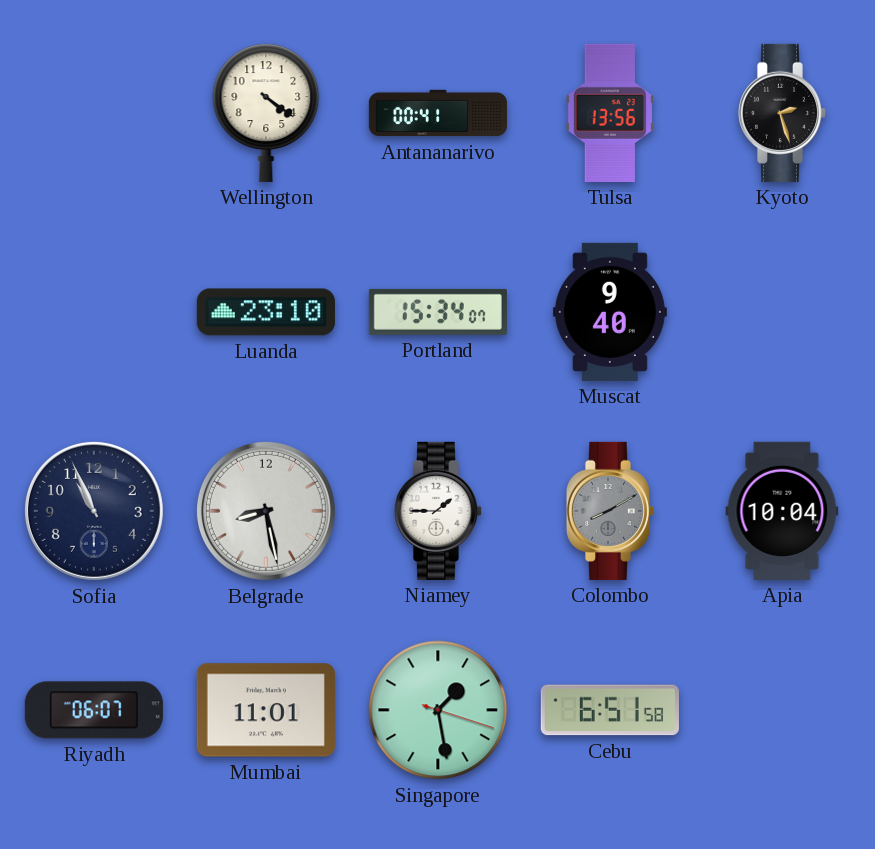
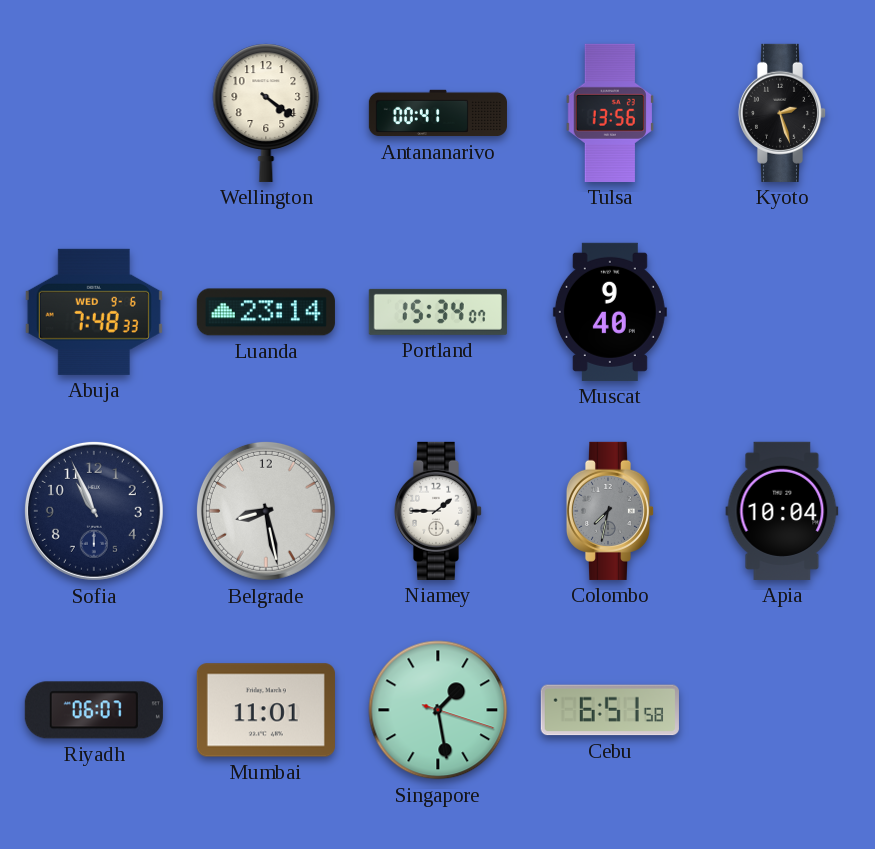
Abuja: none -> 7:48 (94, 312)
Luanda: 23:10 -> 23:14 (266, 312)
Colombo: 8:10 -> 7:32 (610, 511)
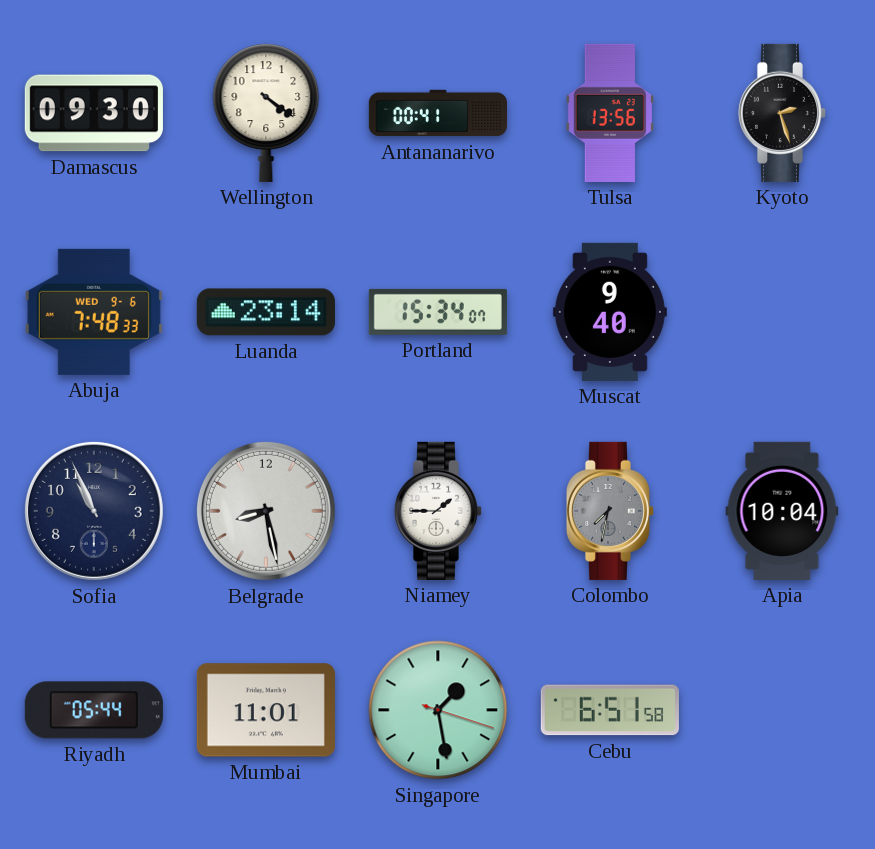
Damascus: none -> 09:30 (94, 113)
Riyadh: 06:07 -> 05:44 (94, 710)
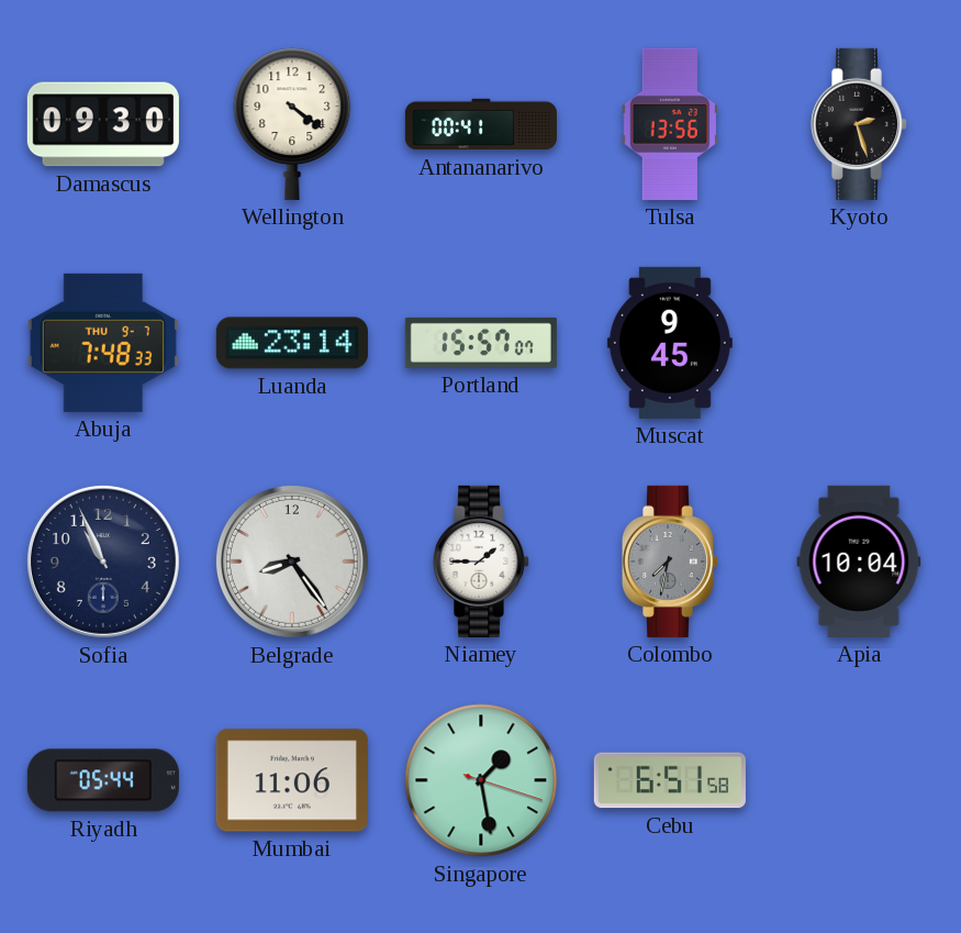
Abuja date: WED 9-6 -> THU 9-7 (103, 343)
Portland: 15:34 -> 15:57 (481, 343)
Muscat: 9:40 -> 9:45 (670, 343)
Belgrade: 8:28 -> 8:24 (292, 562)
Mumbai: 11:01 -> 11:06 (292, 780)
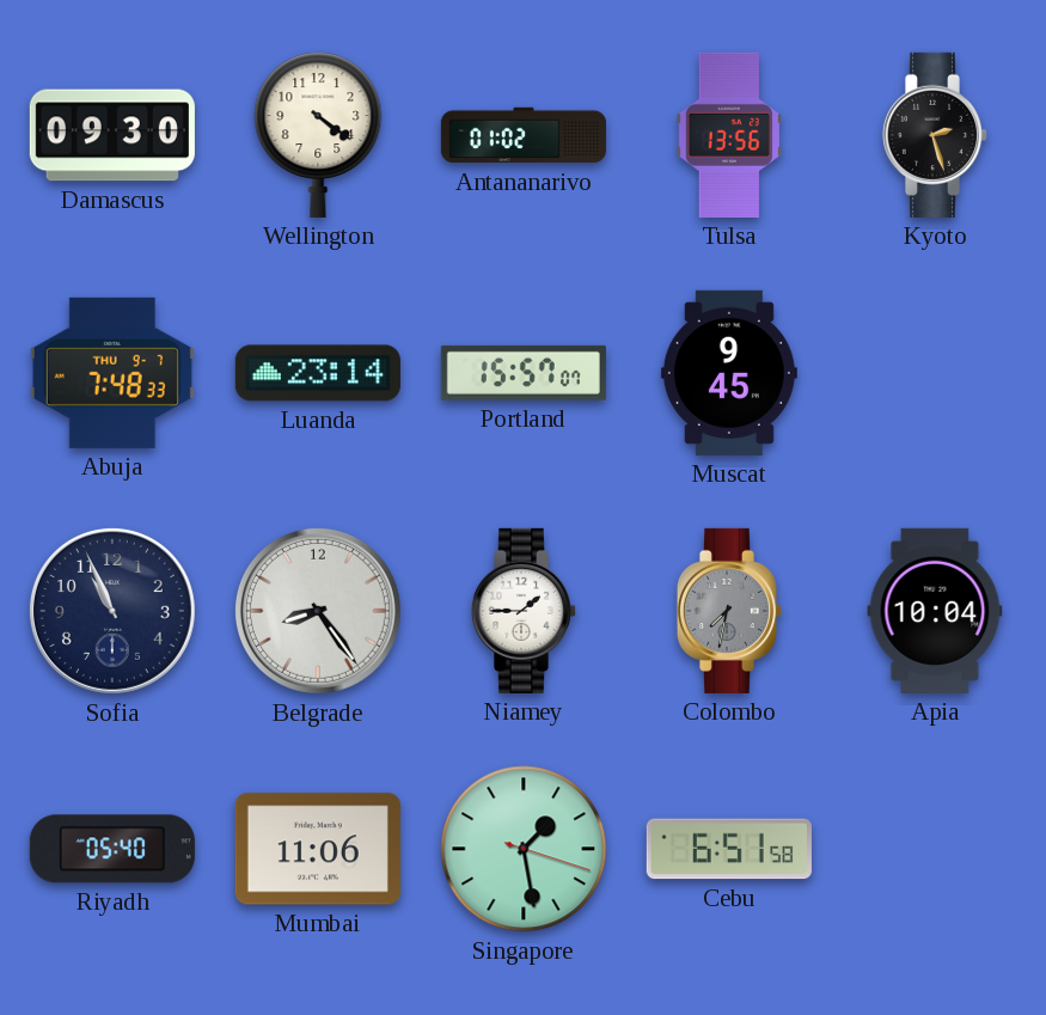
Antananarivo: 00:41 -> 01:02 (524, 135)
Riyadh: 05:44 -> 05:40 (112, 849)
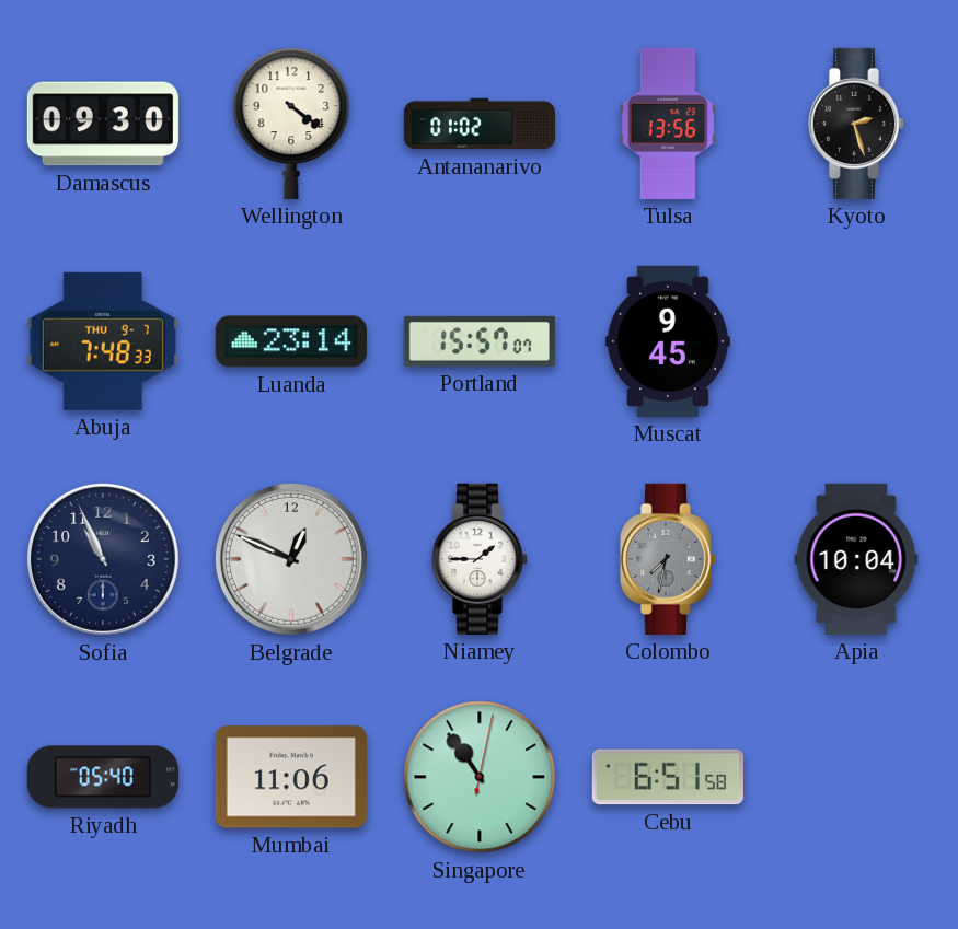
Belgrade: 8:24 -> 12:49 (291, 559)
Singapore: 1:28 -> 10:54 (480, 777)
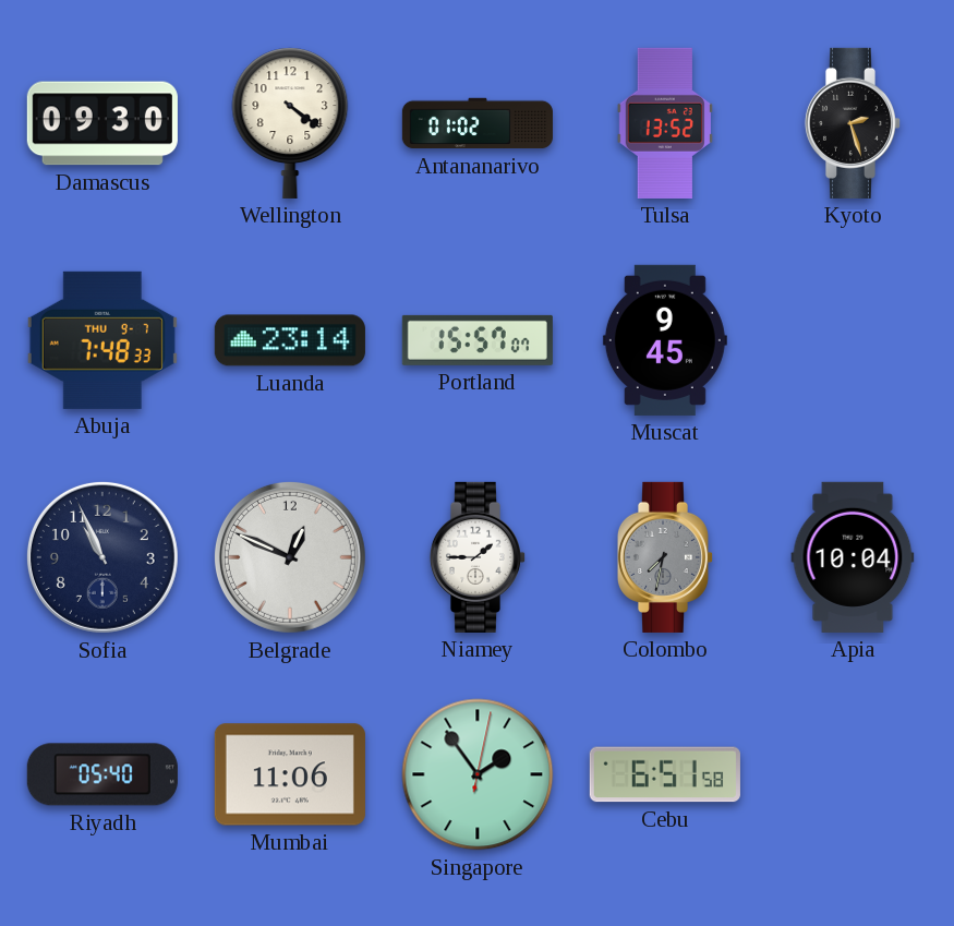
Tulsa: 13:56 -> 13:52 (665, 123)
Singapore: 10:54 -> 1:54 (478, 774)
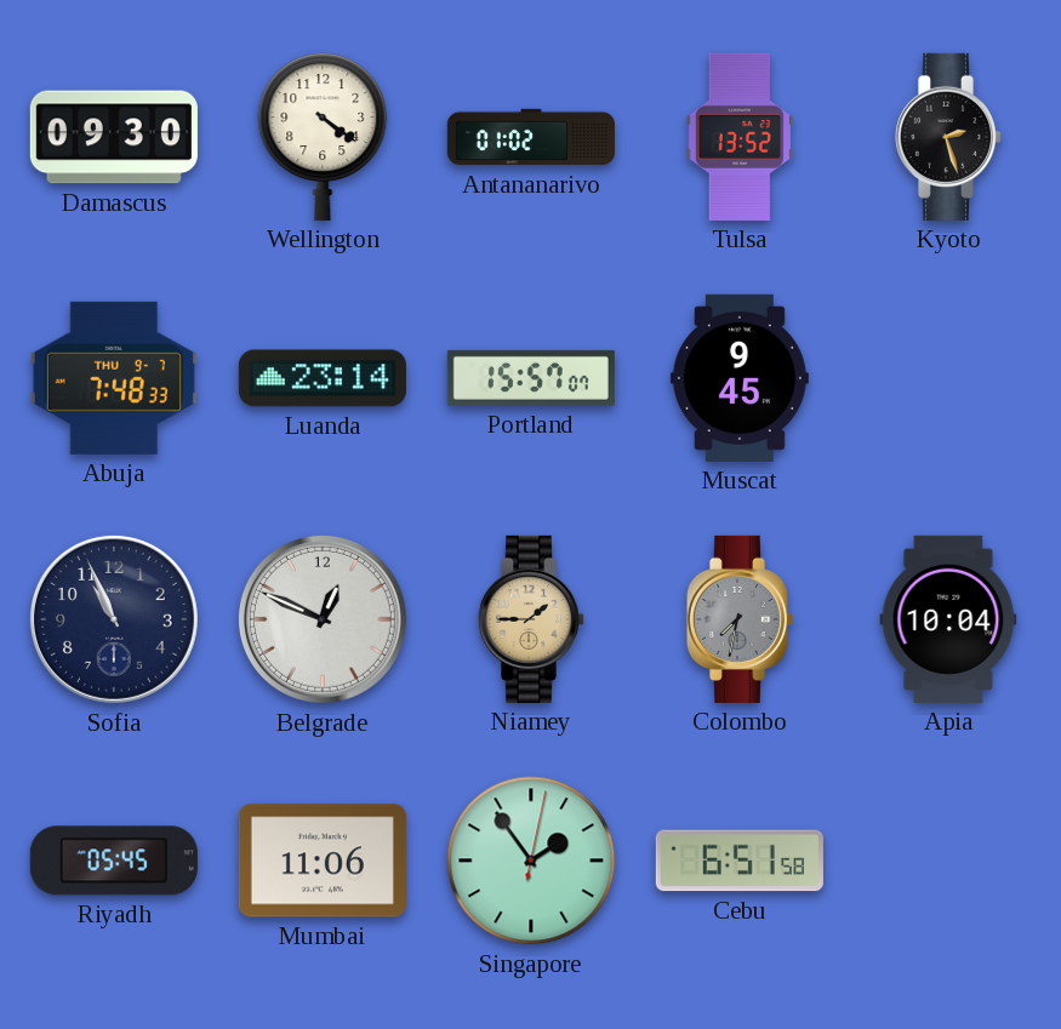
Niamey dial: white -> champagne (531, 619)
Riyadh: 05:40 -> 05:45 (114, 861)
